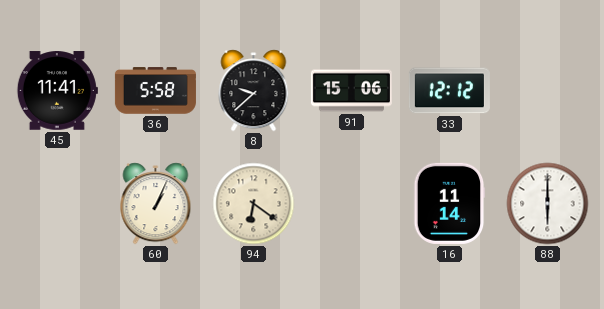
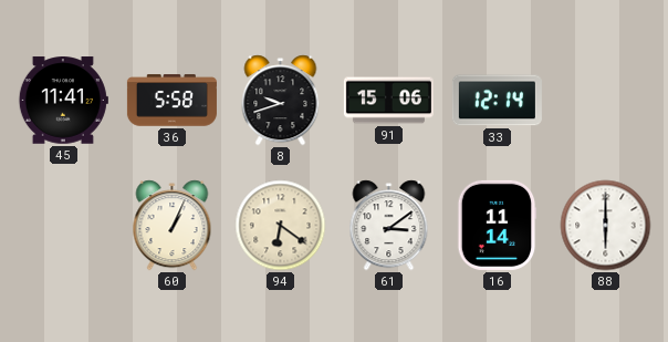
8: 9:38 -> 9:42 (281, 101)
33: 12:12 -> 12:14 (497, 101)
61: none -> 3:09 (389, 226)
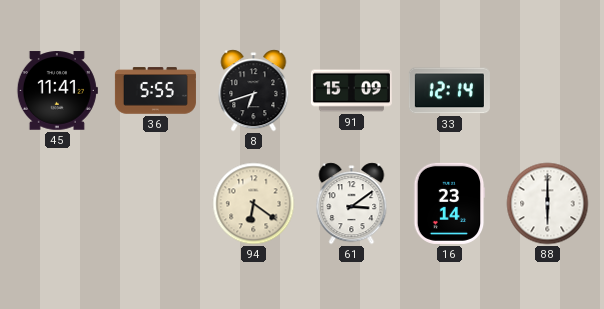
36: 5:58 -> 5:55 (155, 91)
8: 9:42 -> 6:42 (254, 91)
91: 15:06 -> 15:09 (351, 91)
60: 1:04 -> none (173, 226)
16: 11:14 -> 23:14 (449, 203)
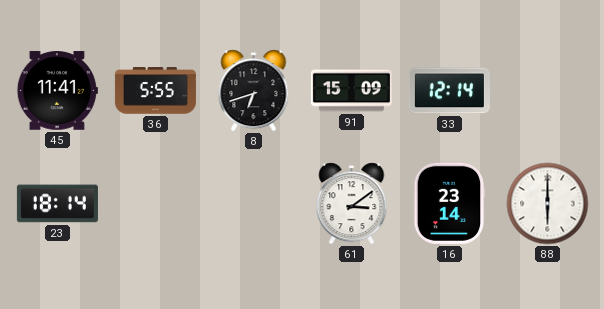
23: none -> 18:14 (57, 204)
94: 6:21 -> none (254, 204)
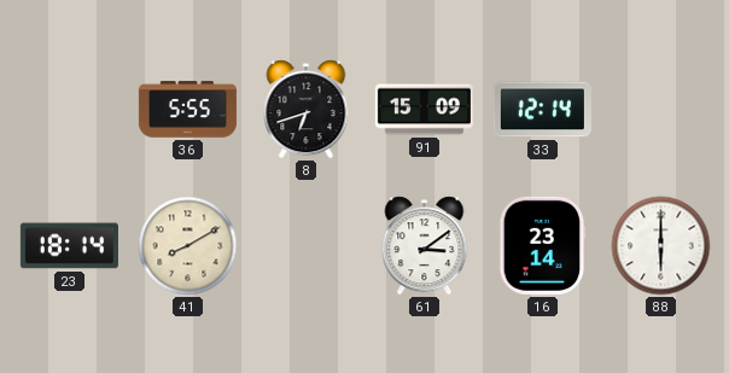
45: 11:41 -> none (57, 91)
41: none -> 8:10 (188, 246)
